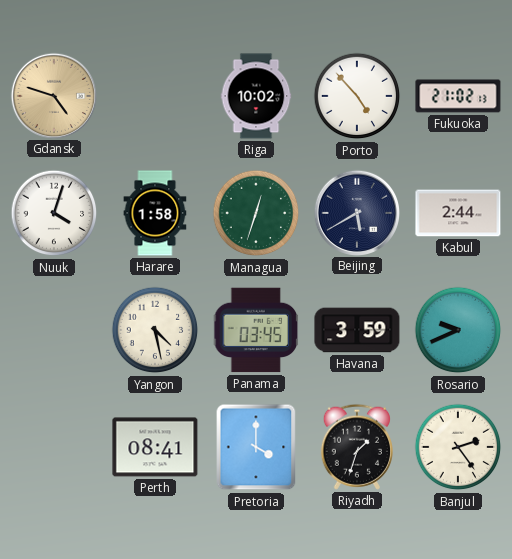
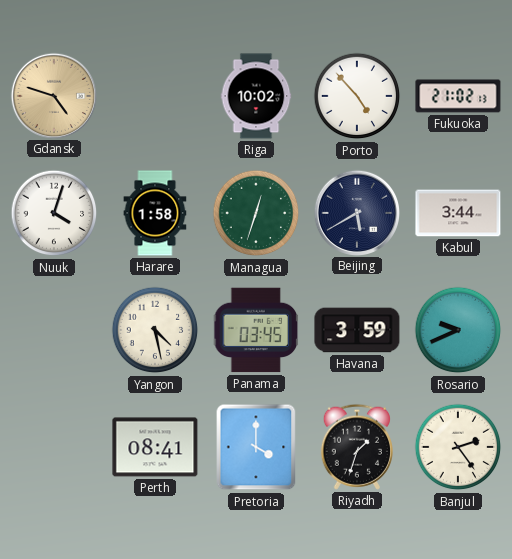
Kabul: 2:44 -> 3:44 (458, 213)
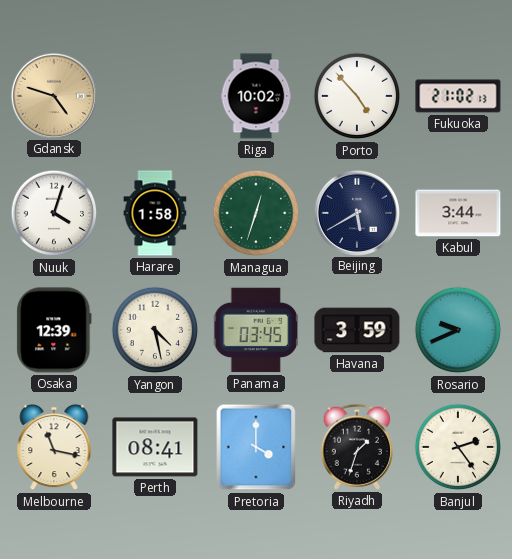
Osaka: none -> 12:39 (54, 330)
Melbourne: none -> 11:17 (54, 447)
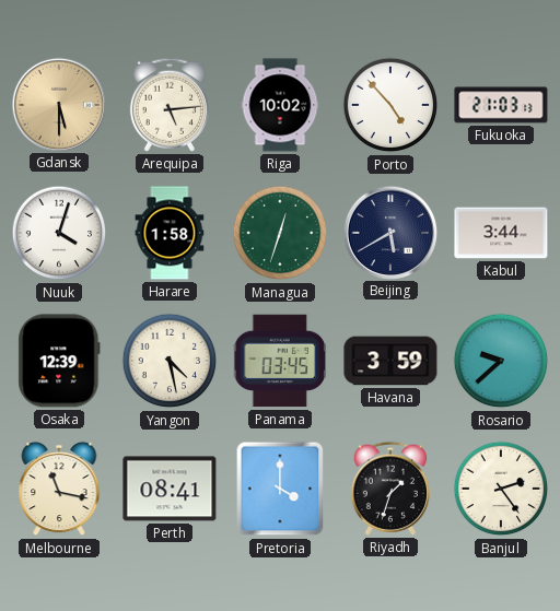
Gdansk: 4:48 -> 5:30 (58, 104)
Arequipa: none -> 5:14 (170, 105)
Fukuoka: 21:02 -> 21:03 (501, 105)
Rosario: 9:41 -> 9:38 (501, 361)
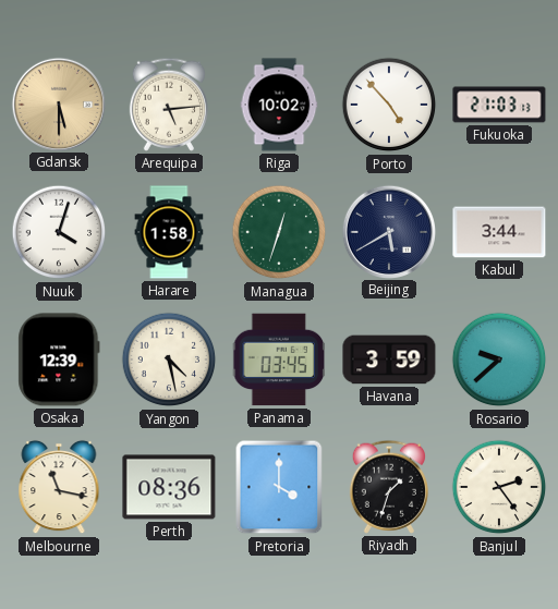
Perth: 08:41 -> 08:36 (169, 487)
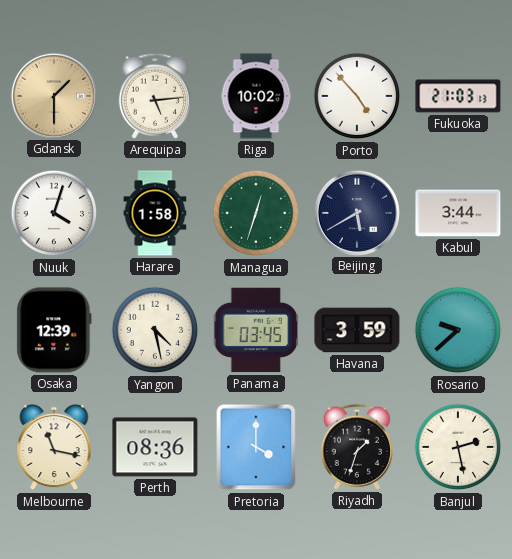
Gdansk: 5:30 -> 1:30 (53, 95)
Banjul: 2:24 -> 2:28 (458, 447)
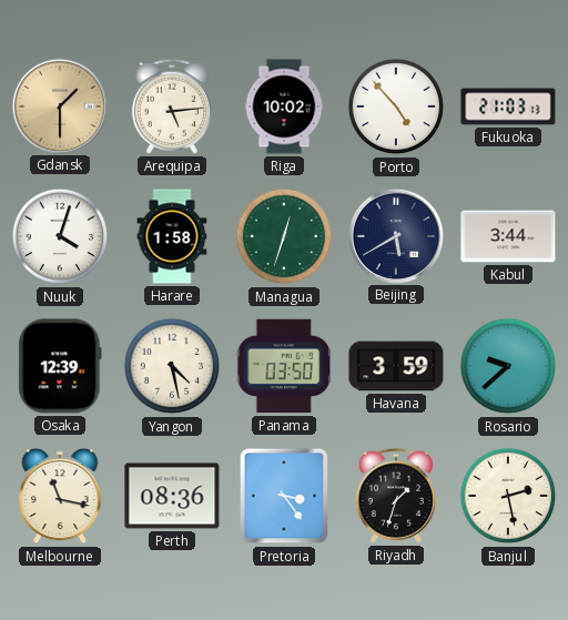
Panama: 03:45 -> 03:50 (284, 366)
Pretoria: 4:00 -> 3:24 (284, 496)
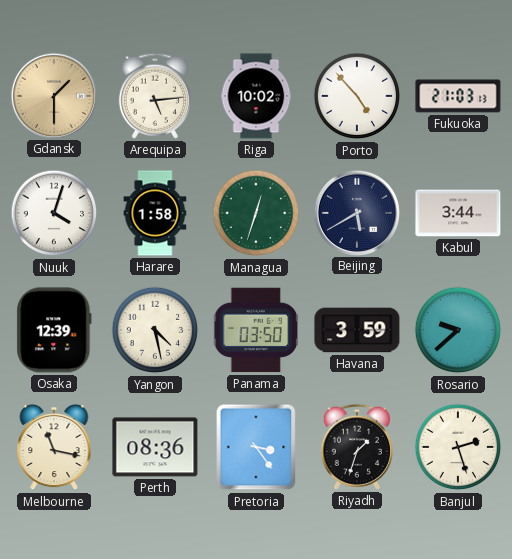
Banjul: 2:28 -> 2:27 (458, 447)
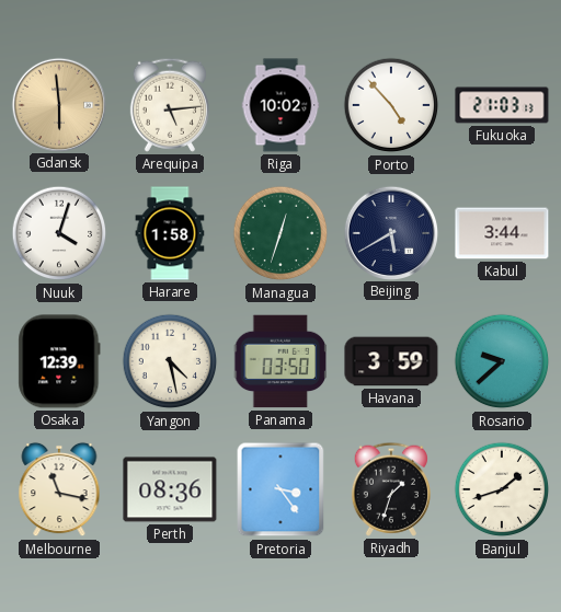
Gdansk: 1:30 -> 5:59 (58, 104)
Banjul: 2:27 -> 1:42 (502, 489)
